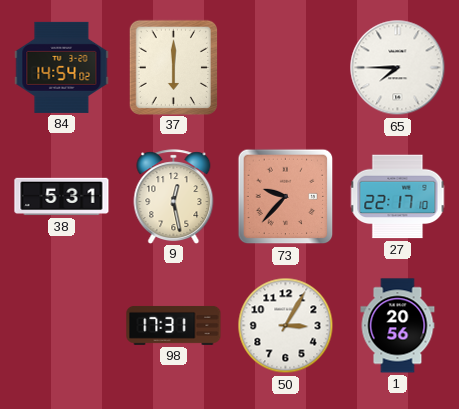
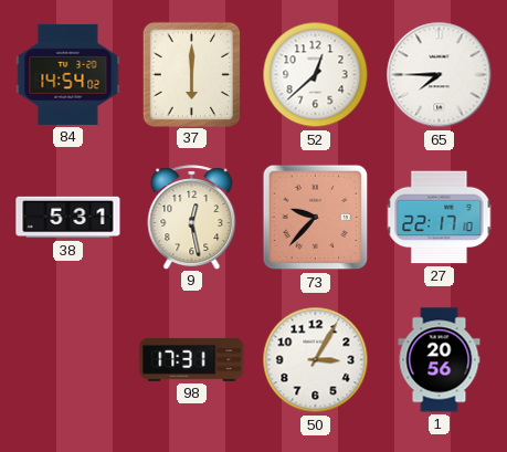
52: none -> 12:38 (316, 75)
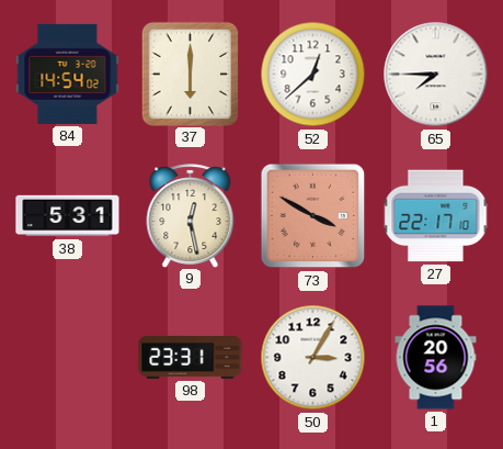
73: 9:37 -> 3:50 (313, 216)
98: 17:31 -> 23:31 (191, 357)
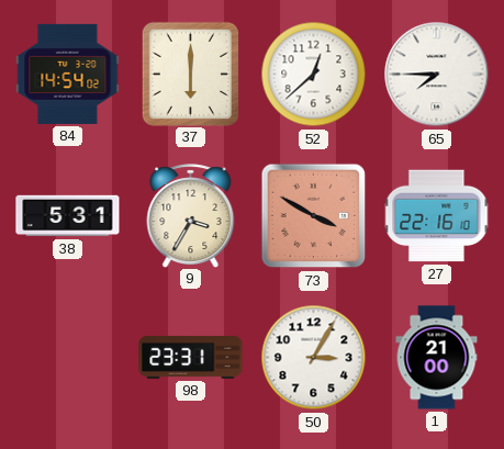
9: 12:28 -> 3:35 (191, 215)
27: 22:17 -> 22:16 (437, 216)
1: 20:56 -> 21:00 (437, 358)
